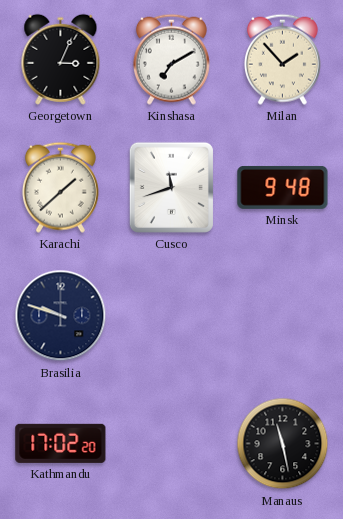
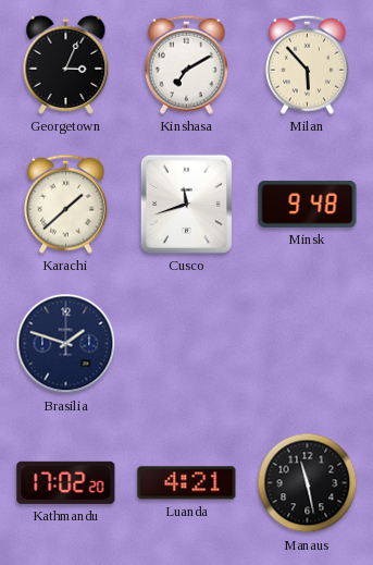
Milan: 1:53 -> 5:53 (307, 64)
Brasilia: 9:48 -> 1:48 (66, 344)
Luanda: none -> 4:21 (187, 483)
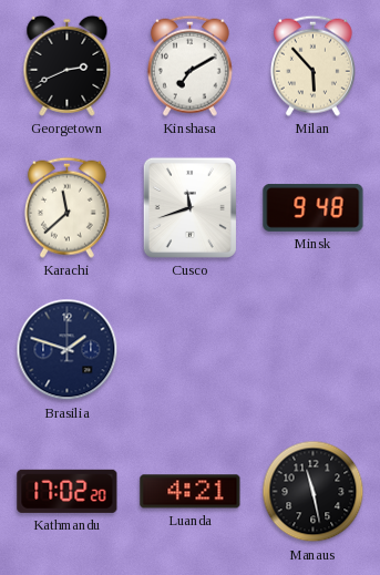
Georgetown: 3:04 -> 2:41 (68, 65)
Karachi: 1:38 -> 11:38 (66, 207)
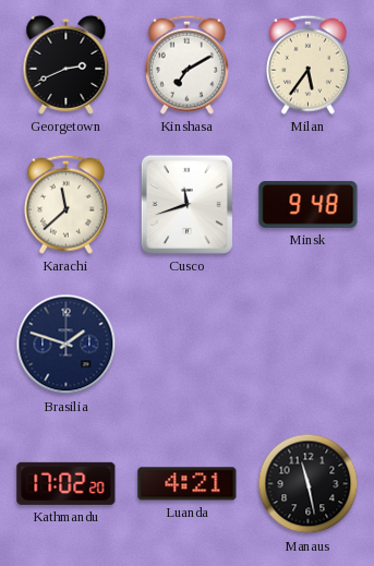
Milan: 5:53 -> 5:36 (307, 64)
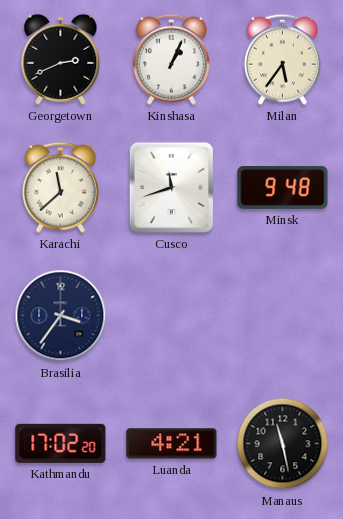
Kinshasa: 7:10 -> 1:04 (171, 59)
Brasilia: 1:48 -> 3:36 (61, 316)
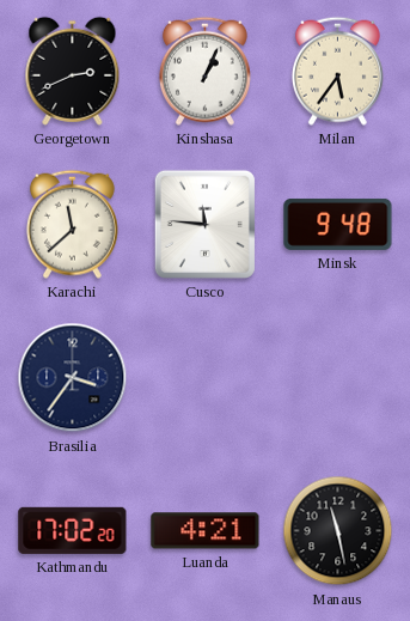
Cusco: 11:42 -> 11:46 (204, 224)
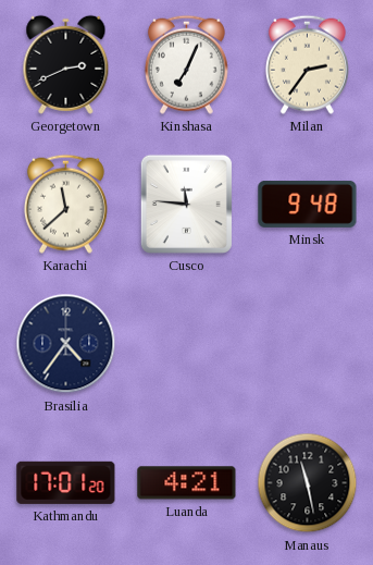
Kinshasa: 1:04 -> 7:04 (186, 64)
Milan: 5:36 -> 2:36 (307, 64)
Brasilia: 3:36 -> 4:36 (66, 344)
Kathmandu: 17:02 -> 17:01 (66, 482)
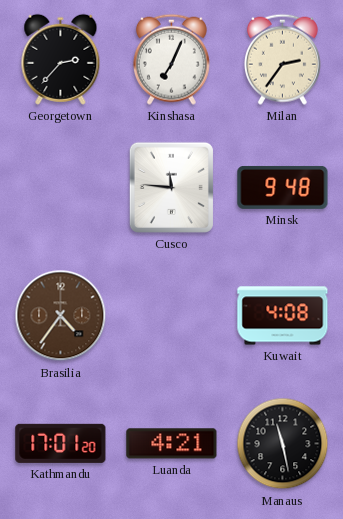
Georgetown: 2:41 -> 2:37 (61, 59)
Karachi: 11:38 -> none (65, 204)
Brasilia dial: navy -> brown (61, 316)
Kuwait: none -> 4:08 (283, 316)
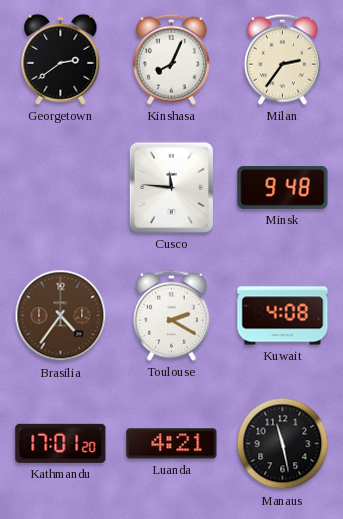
Georgetown: 2:37 -> 2:39 (61, 59)
Kinshasa: 7:04 -> 8:04 (171, 59)
Toulouse: none -> 2:20 (171, 315)
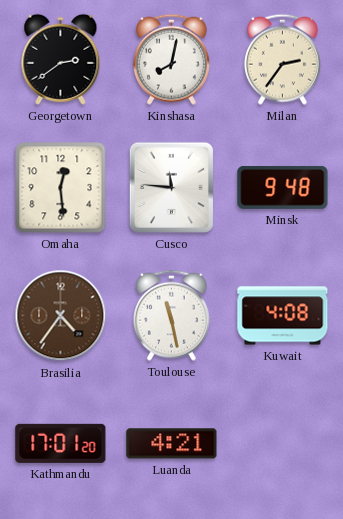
Kinshasa: 8:04 -> 8:02 (171, 59)
Omaha: none -> 12:29 (61, 188)
Toulouse: 2:20 -> 11:28 (171, 315)
Manaus: 11:28 -> none (283, 444)
